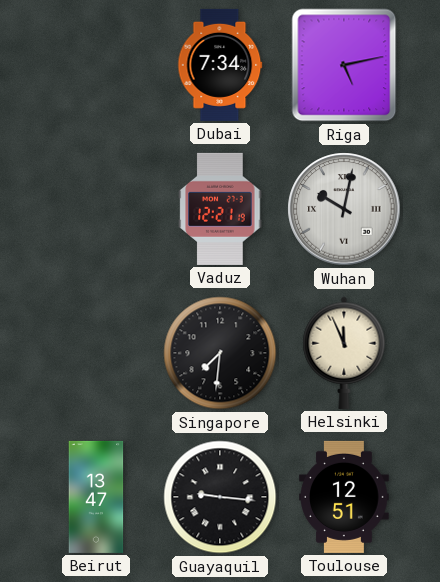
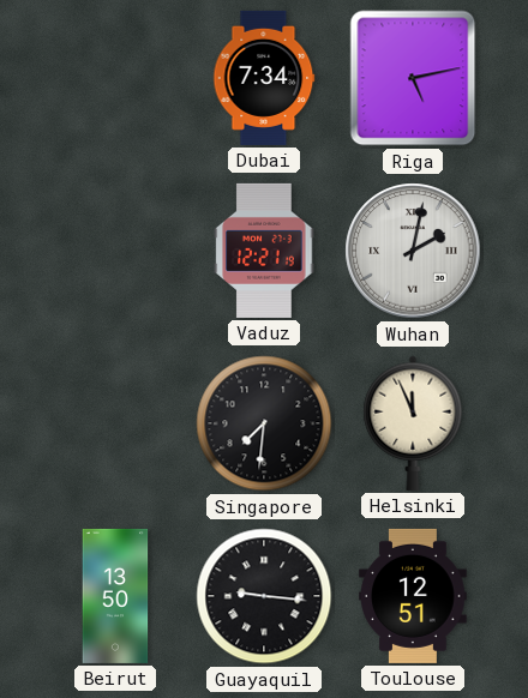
Wuhan: 10:02 -> 2:02 (413, 251)
Beirut: 13:47 -> 13:50 (115, 596)
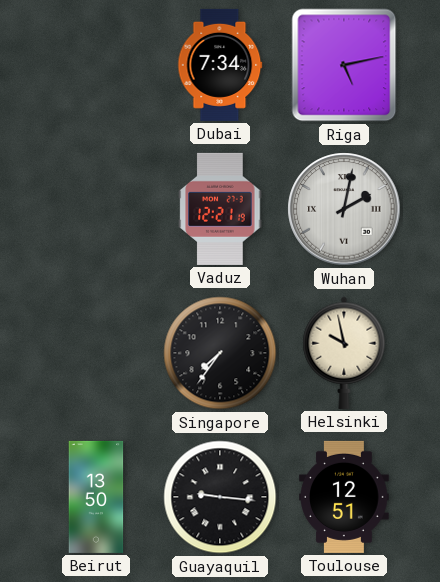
Singapore: 7:31 -> 7:36 (220, 353)
Helsinki: 11:56 -> 9:58 (344, 353)
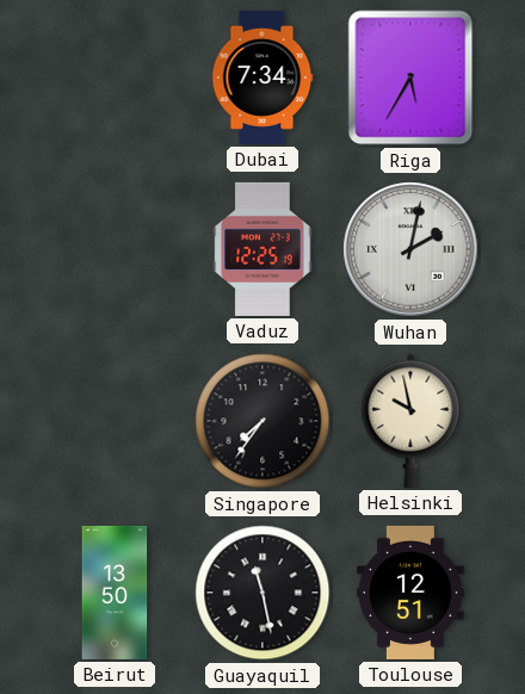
Riga: 5:13 -> 5:35 (410, 78)
Vaduz: 12:21 -> 12:25 (262, 249)
Guayaquil: 9:16 -> 11:28 (262, 593)
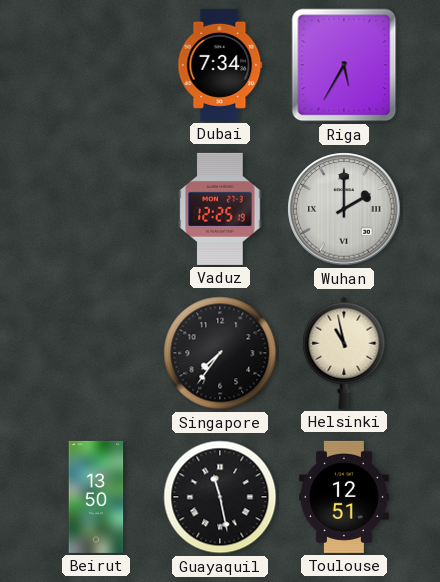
Wuhan: 2:02 -> 2:00 (344, 209)
Helsinki: 9:58 -> 10:58 (344, 353)
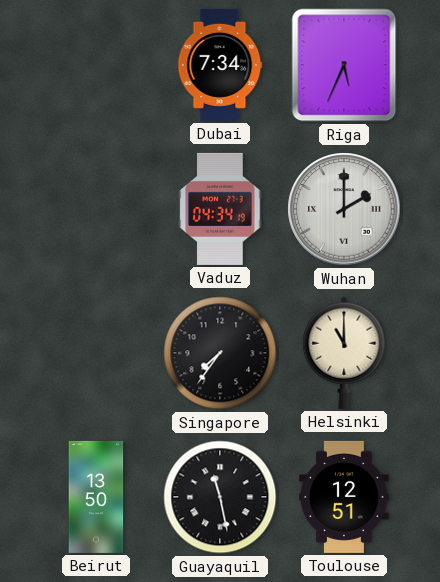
Riga: 5:35 -> 5:34 (344, 65)
Vaduz: 12:25 -> 04:34 (220, 209)
Helsinki: 10:58 -> 11:00 (344, 353)
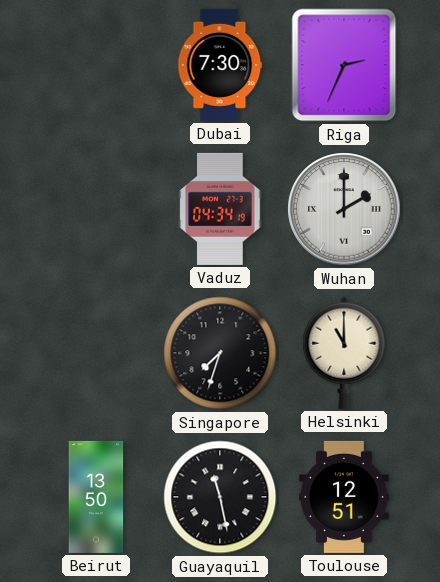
Dubai: 7:34 -> 7:30 (220, 65)
Riga: 5:34 -> 2:34 (344, 65)
Singapore: 7:36 -> 7:33 (220, 353)
